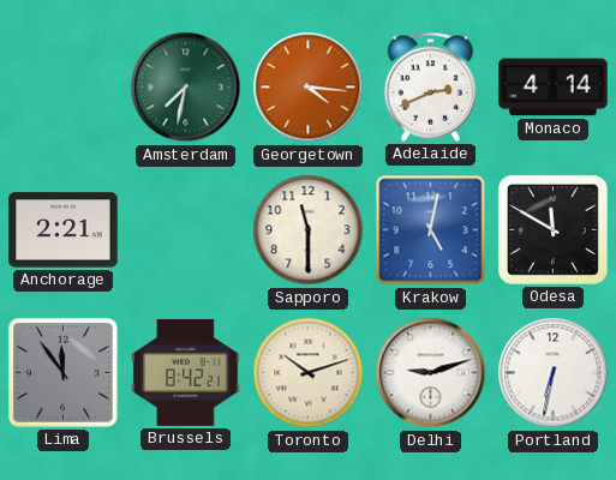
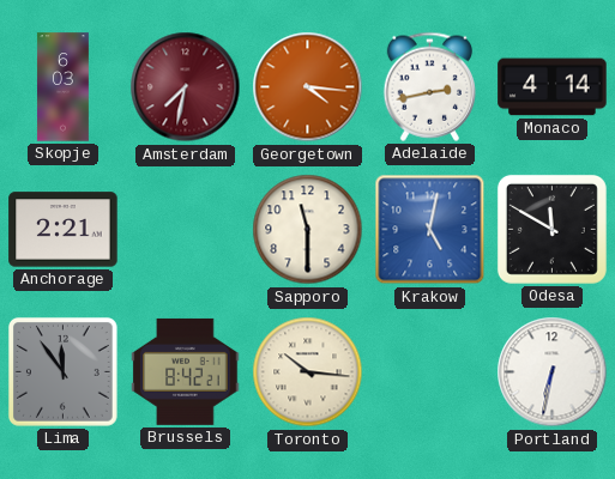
Skopje: none -> 6:03 (62, 87)
Amsterdam dial: green -> burgundy (186, 87)
Adelaide: 2:41 -> 2:43 (429, 86)
Toronto: 10:12 -> 10:16 (308, 372)
Delhi: 9:12 -> none (431, 373)
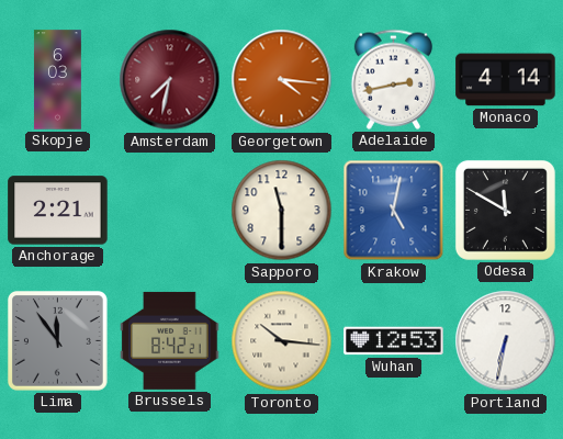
Wuhan: none -> 12:53 (394, 341)
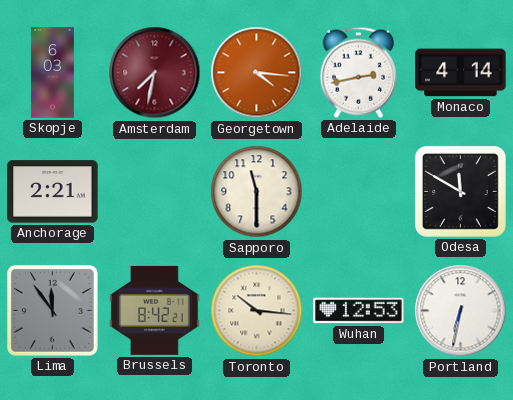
Krakow: 5:02 -> none (394, 211)
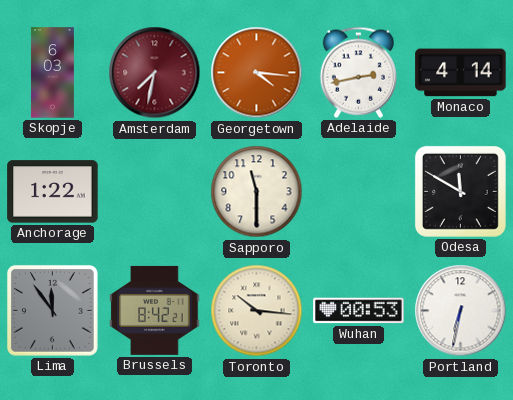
Anchorage: 2:21 -> 1:22 (53, 192)
Wuhan: 12:53 -> 00:53 (359, 311)
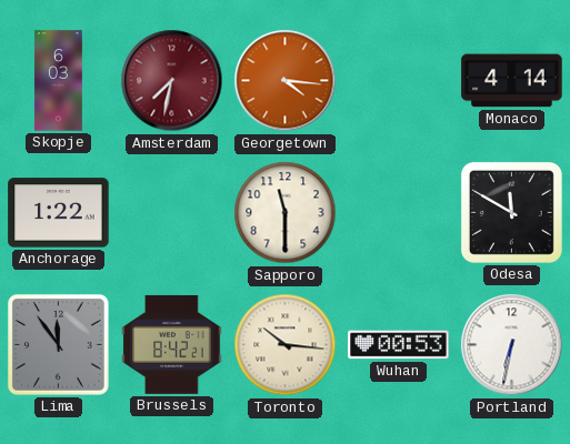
Adelaide: 2:43 -> none (358, 72)
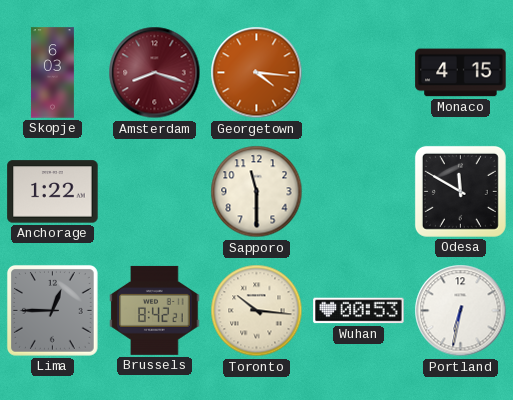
Amsterdam: 7:32 -> 8:18 (155, 73)
Monaco: 4:14 -> 4:15 (461, 73)
Lima: 11:54 -> 12:45 (52, 310)
